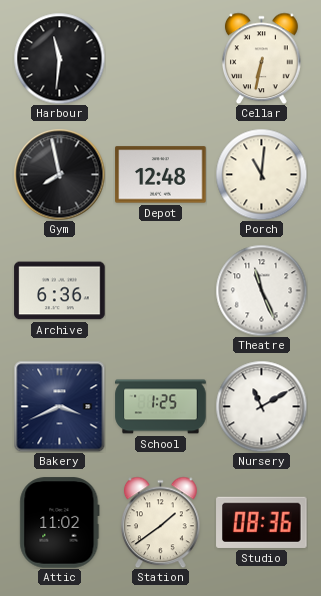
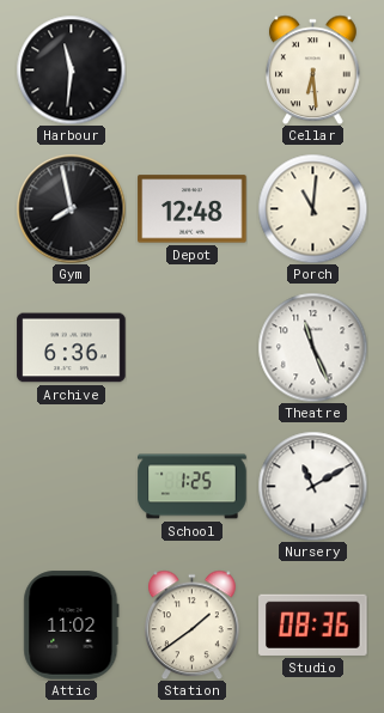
Cellar: 6:32 -> 6:29 (313, 69)
Bakery: 3:41 -> none (59, 406)
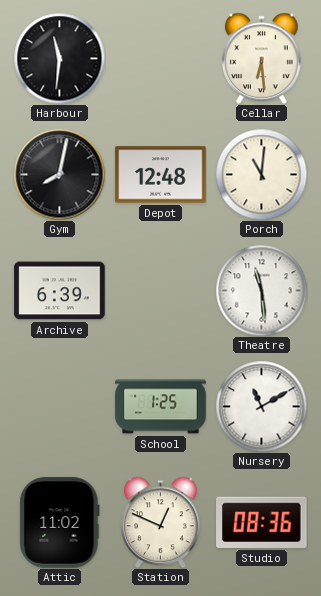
Gym: 7:58 -> 8:02 (59, 174)
Archive: 6:36 -> 6:39 (60, 291)
Theatre: 11:26 -> 11:29 (261, 290)
Station: 1:39 -> 12:49 (161, 522)
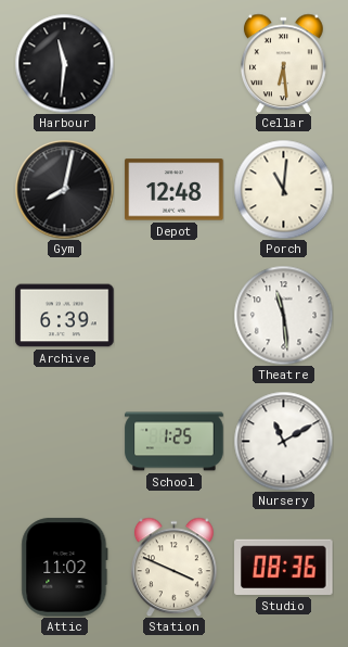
Station: 12:49 -> 3:49 (175, 567)
